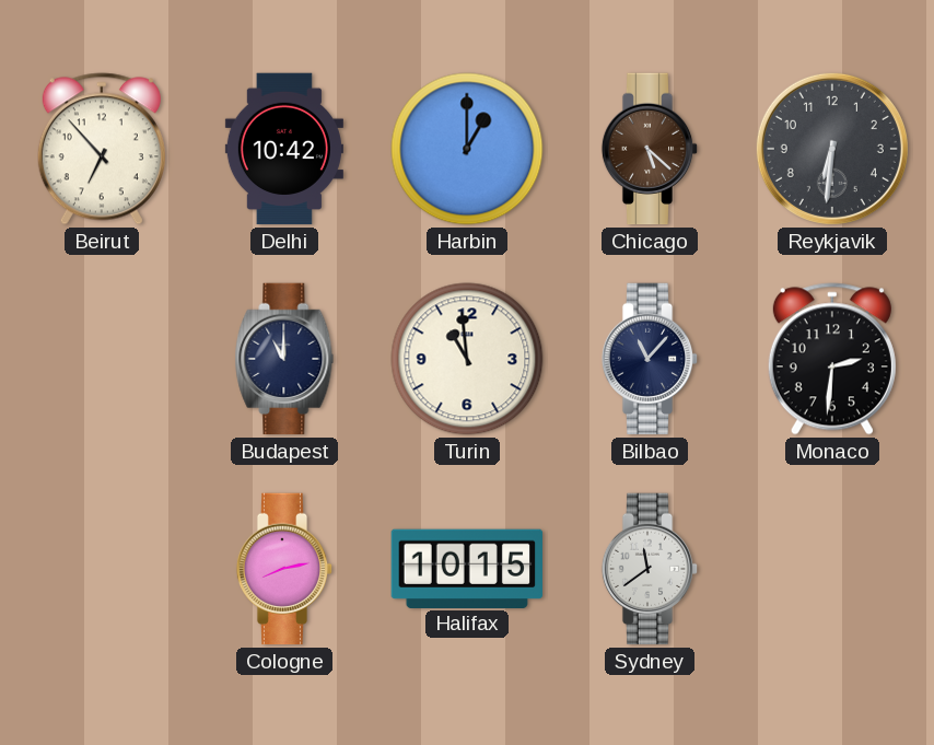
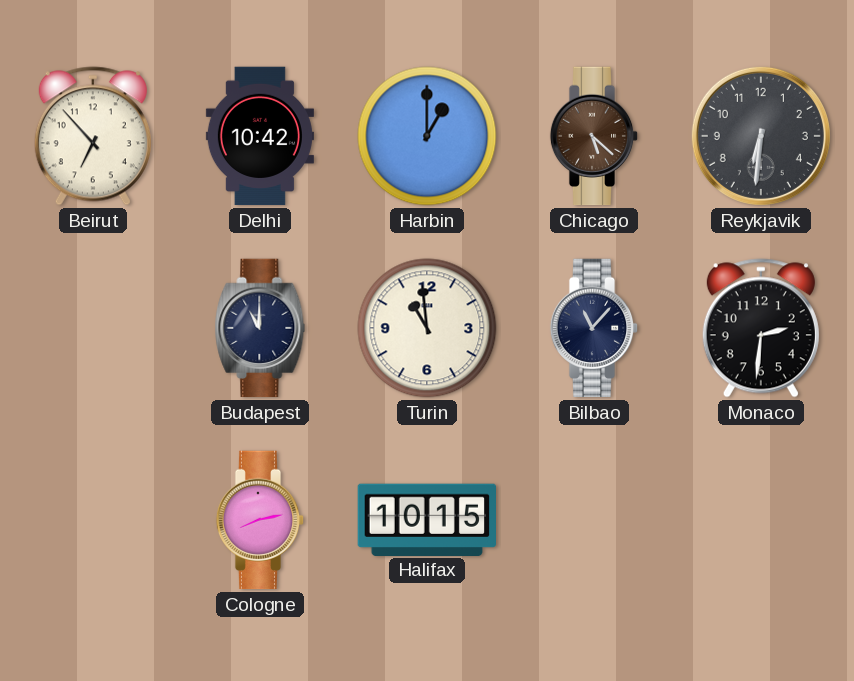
Sydney: 11:39 -> none (650, 569)
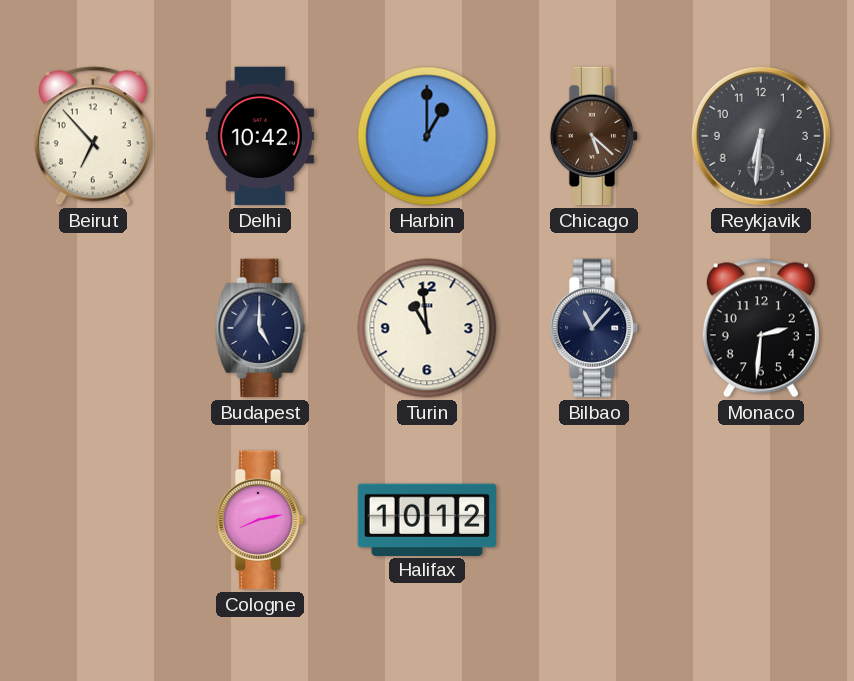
Budapest: 11:00 -> 5:00 (260, 328)
Halifax: 10:15 -> 10:12 (426, 519)
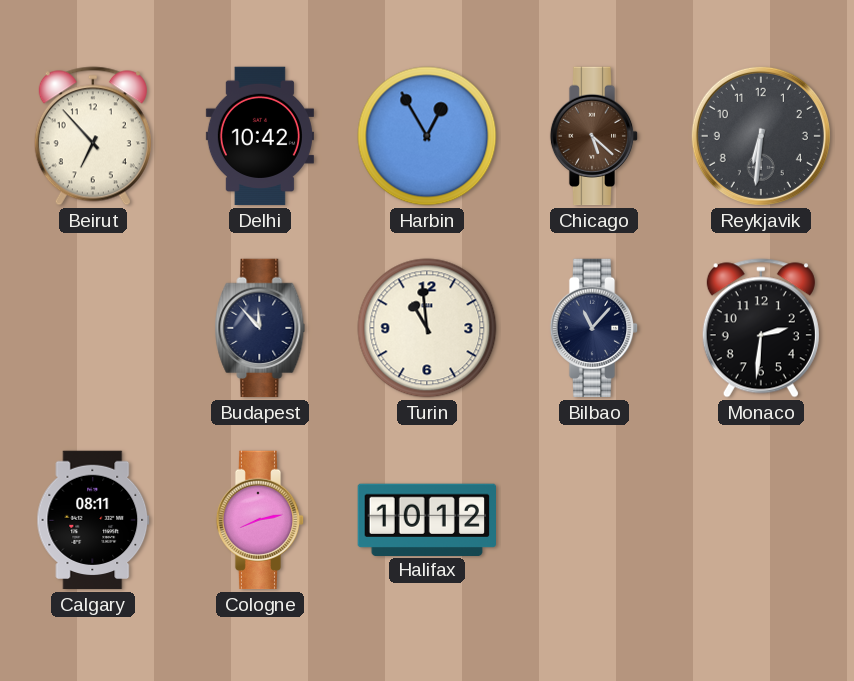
Harbin: 1:00 -> 12:55 (427, 136)
Budapest: 5:00 -> 11:53 (260, 328)
Calgary: none -> 08:11 (93, 520)
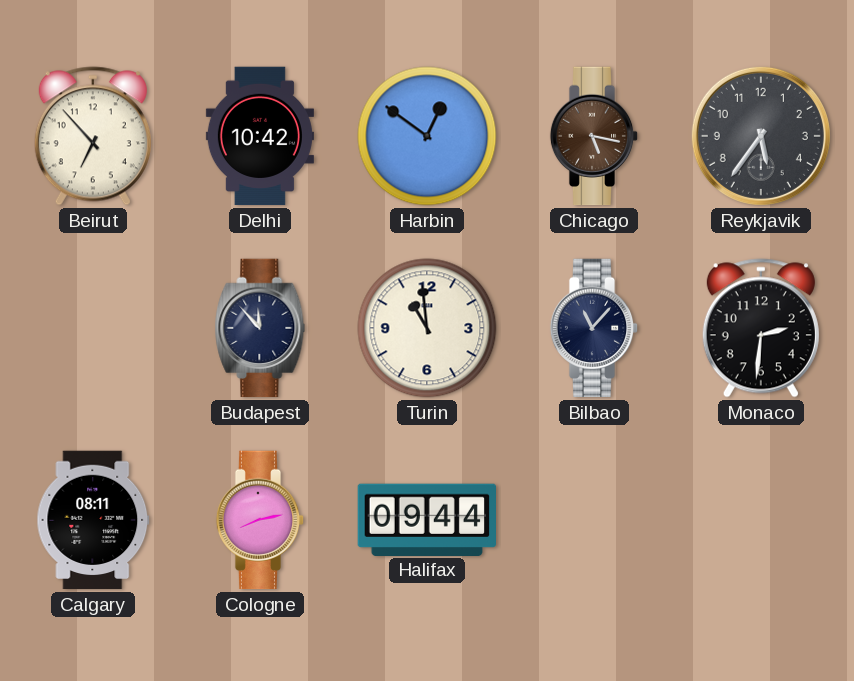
Harbin: 12:55 -> 12:51 (427, 136)
Chicago: 5:22 -> 5:17 (594, 136)
Reykjavik: 6:31 -> 5:36 (761, 136)
Halifax: 10:12 -> 09:44 (426, 519)
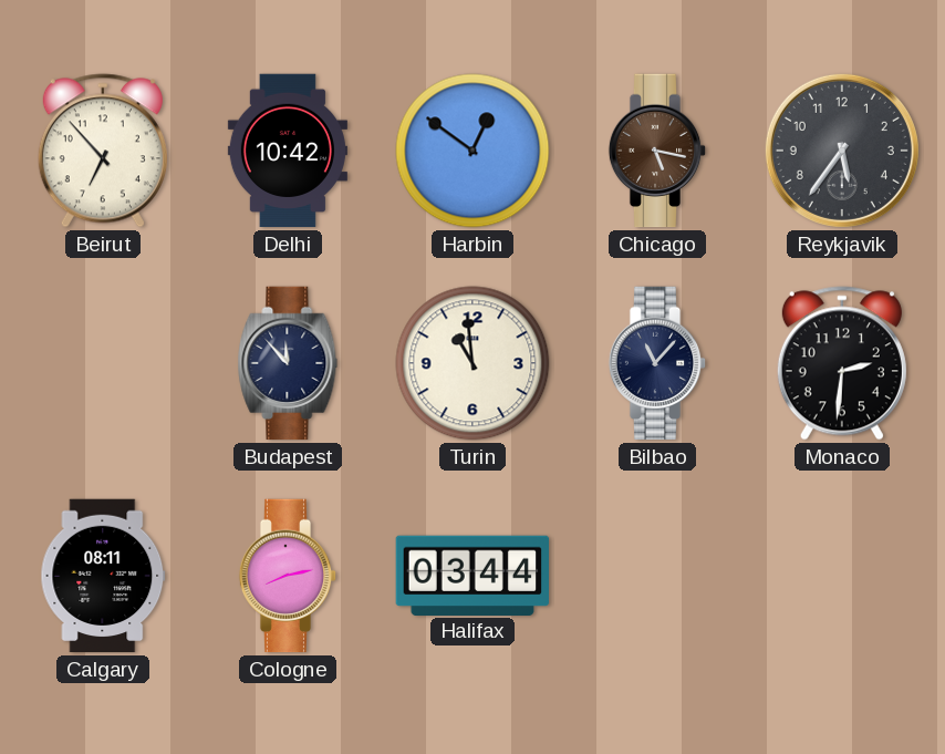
Halifax: 09:44 -> 03:44 (471, 575)
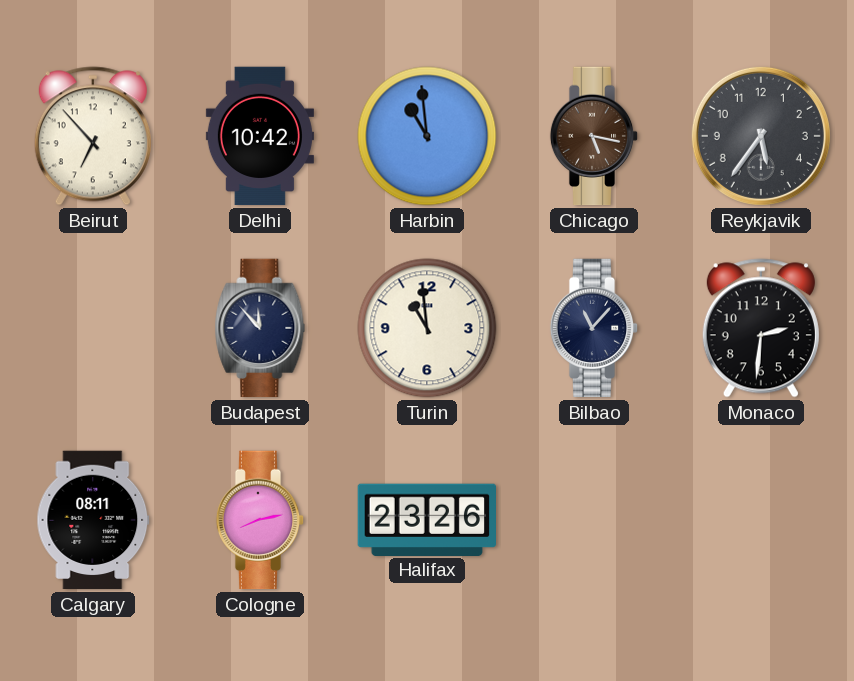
Harbin: 12:51 -> 10:59 (427, 136)
Halifax: 03:44 -> 23:26 (426, 519)
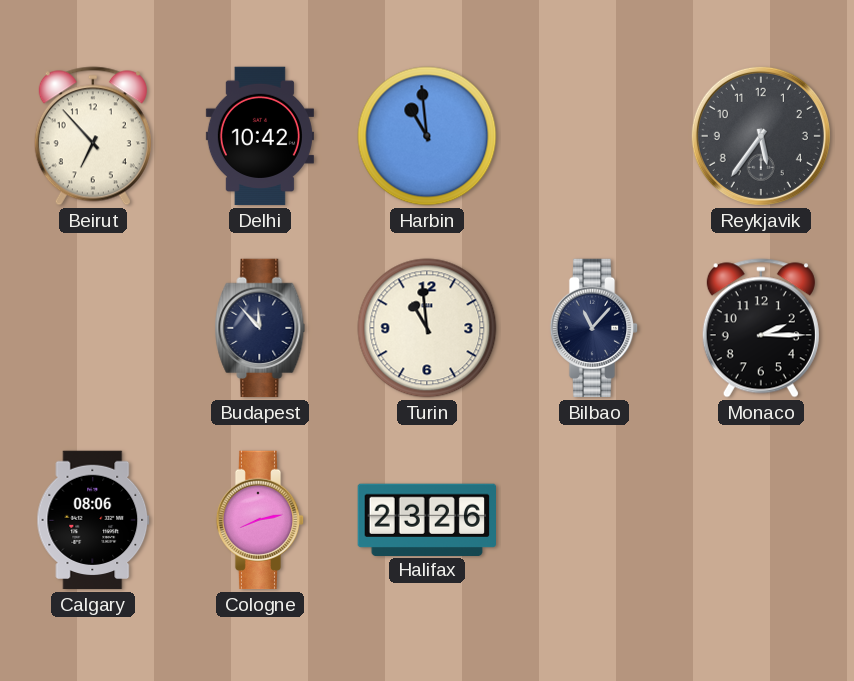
Chicago: 5:17 -> none (594, 136)
Monaco: 2:31 -> 2:15 (761, 328)
Calgary: 08:11 -> 08:06 (93, 520)
